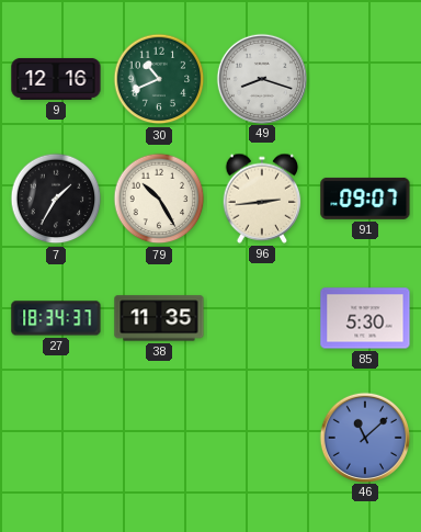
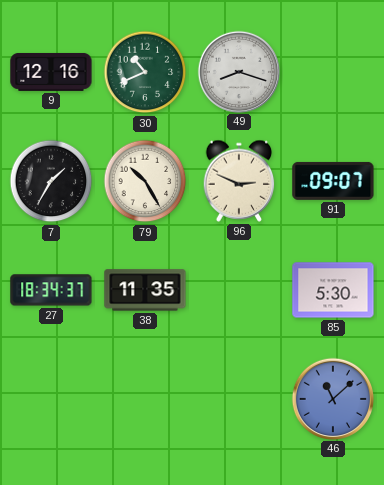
96: 2:44 -> 2:49 (239, 181)
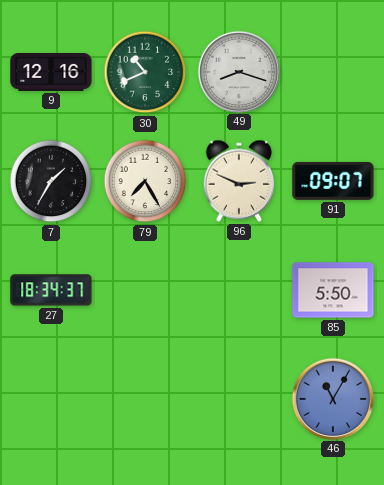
79: 10:25 -> 7:25 (145, 181)
38: 11:35 -> none (145, 290)
85: 5:30 -> 5:50 (333, 290)
46: 11:08 -> 11:05 (332, 398)
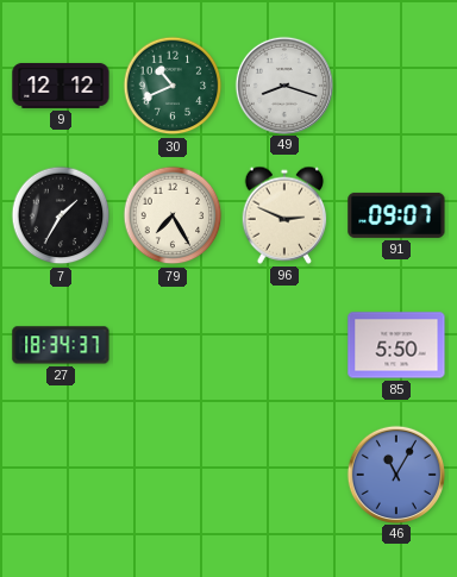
9: 12:16 -> 12:12 (61, 86)
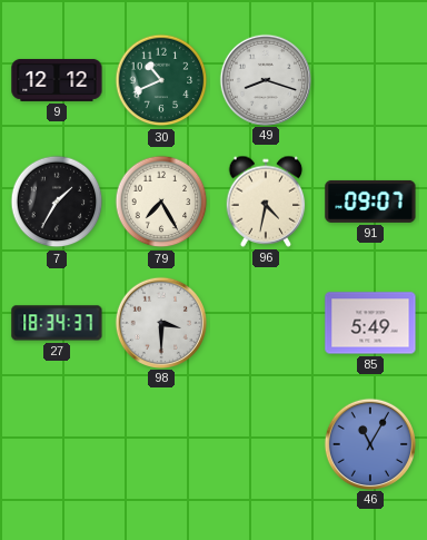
96: 2:49 -> 4:32 (266, 202)
98: none -> 3:30 (160, 322)
85: 5:50 -> 5:49 (370, 323)
